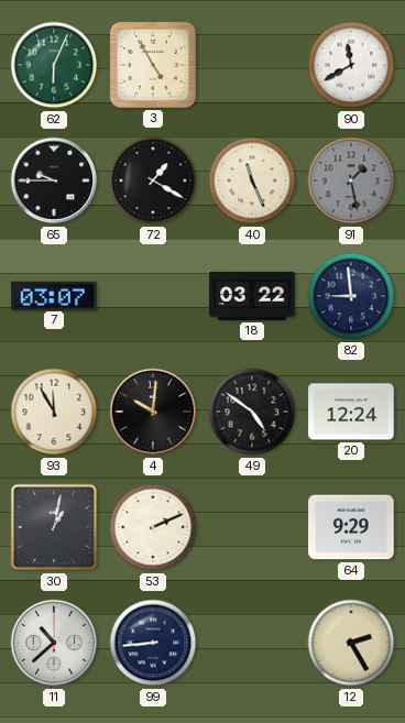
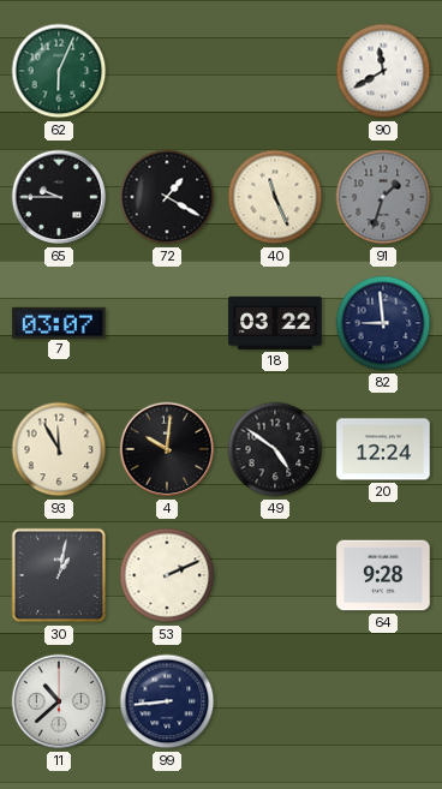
3: 4:55 -> none (153, 65)
91: 1:28 -> 1:33 (383, 197)
64: 9:29 -> 9:28 (383, 575)
12: 2:25 -> none (351, 643)
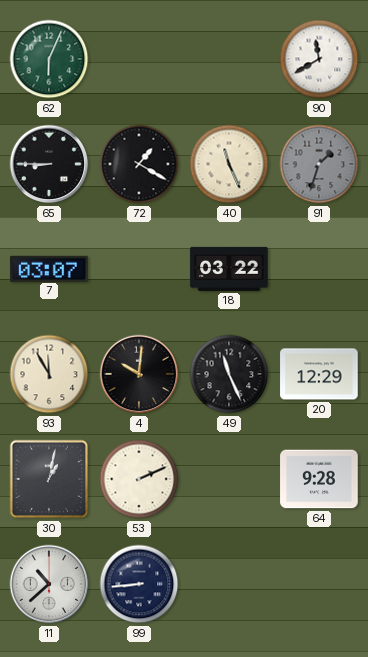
65: 9:45 -> 8:45 (49, 164)
82: 8:59 -> none (383, 323)
49: 4:51 -> 11:26 (229, 374)
20: 12:24 -> 12:29 (319, 374)
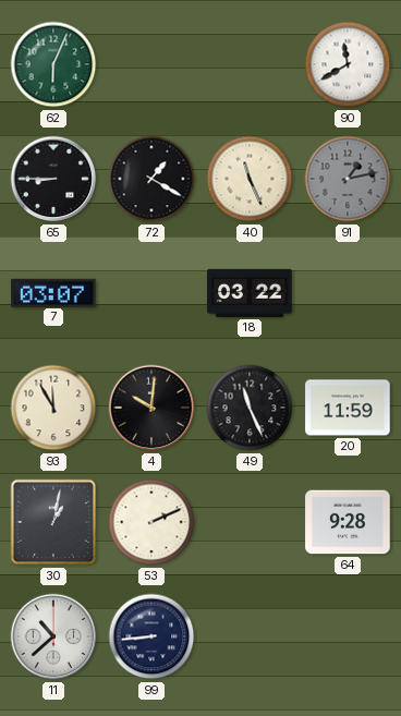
91: 1:33 -> 1:13 (348, 179)
20: 12:29 -> 11:59 (348, 408)
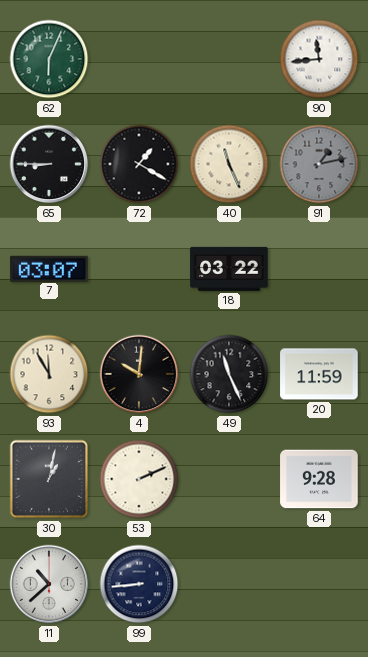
90: 11:40 -> 11:44 (319, 59)
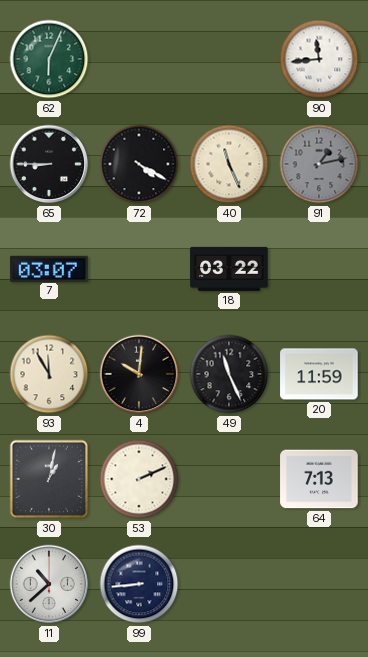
72: 1:20 -> 4:20 (139, 164)
64: 9:28 -> 7:13 (319, 479)
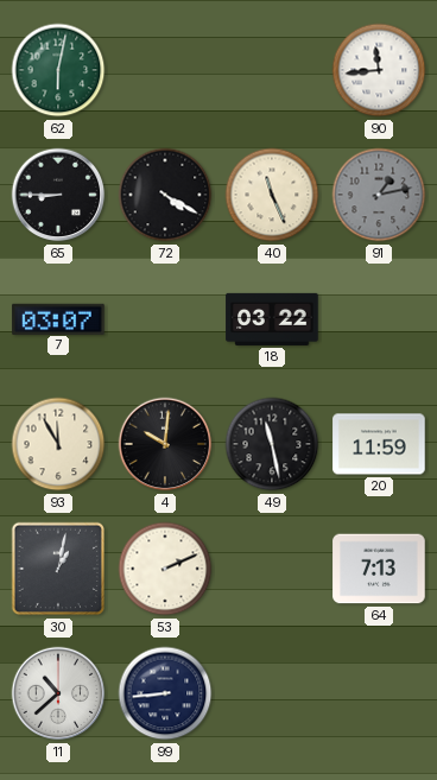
62: 6:04 -> 6:02 (58, 70)
49: 11:26 -> 11:28 (272, 444)
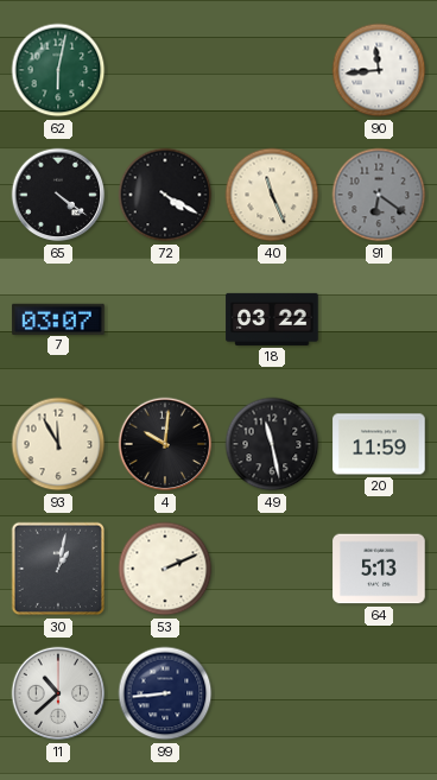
65: 8:45 -> 4:21 (58, 195)
91: 1:13 -> 6:21 (379, 195)
64: 7:13 -> 5:13 (379, 569)
